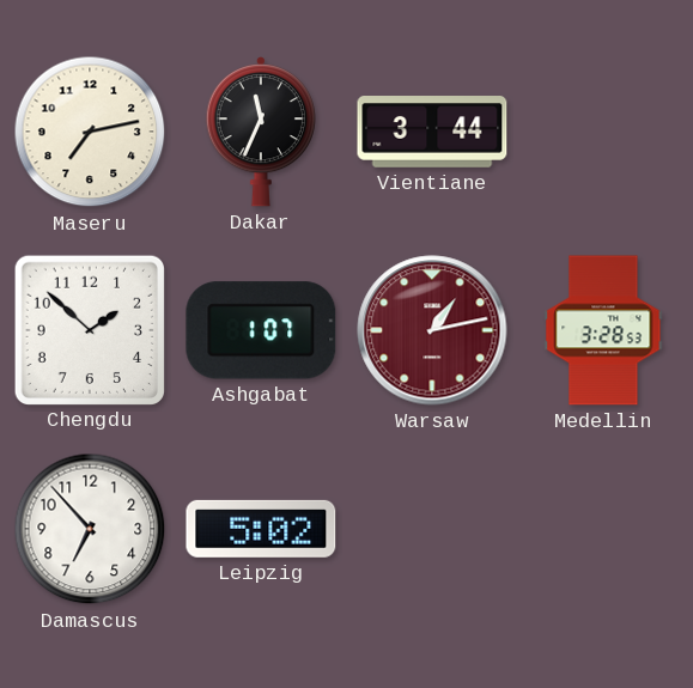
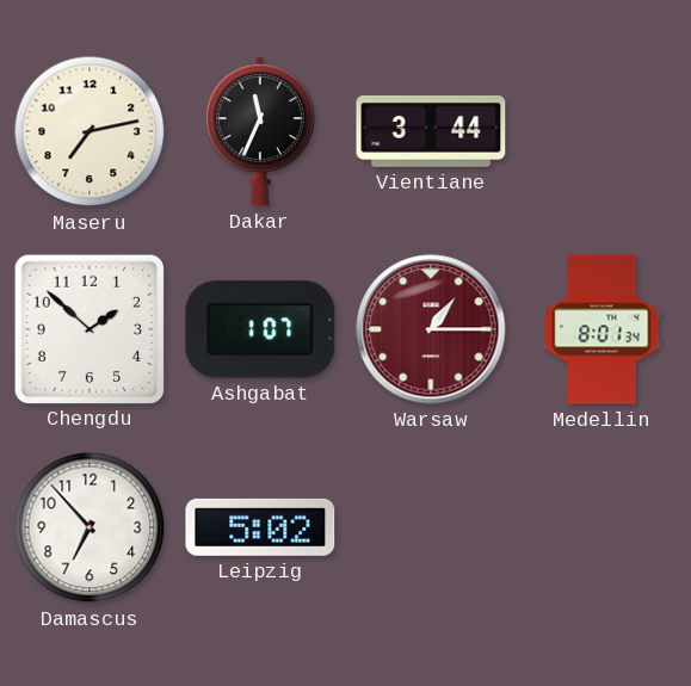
Warsaw: 1:13 -> 1:15 (431, 329)
Medellin: 3:28 -> 8:01 (601, 329)
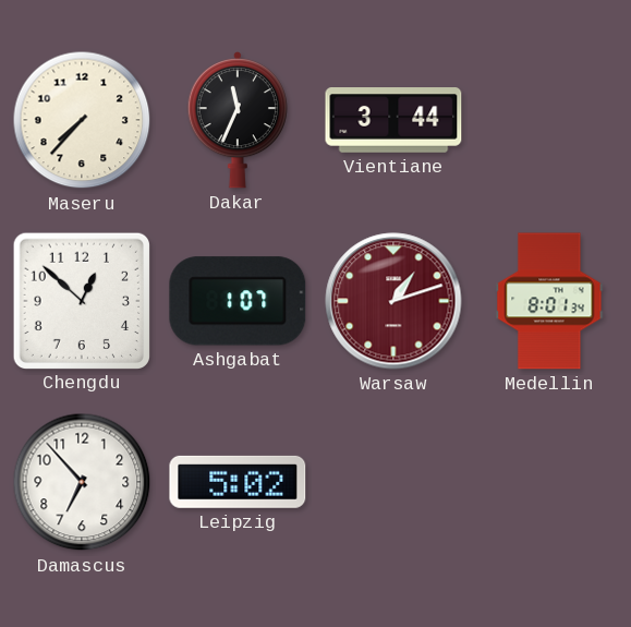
Maseru: 7:13 -> 7:37 (82, 120)
Chengdu: 1:52 -> 12:52 (81, 300)
Warsaw: 1:15 -> 1:12 (393, 301)
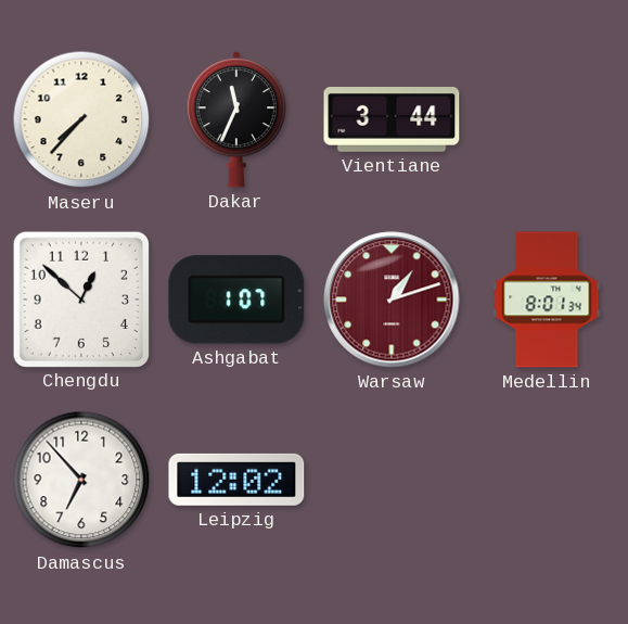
Leipzig: 5:02 -> 12:02 (236, 480)
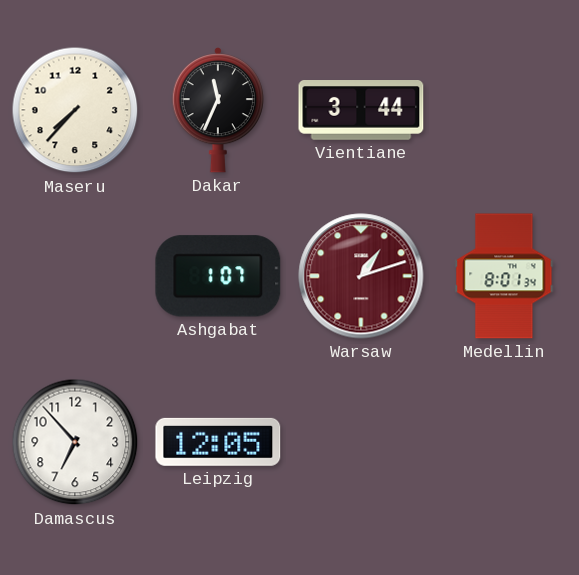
Chengdu: 12:52 -> none (80, 298)
Leipzig: 12:02 -> 12:05 (218, 442)
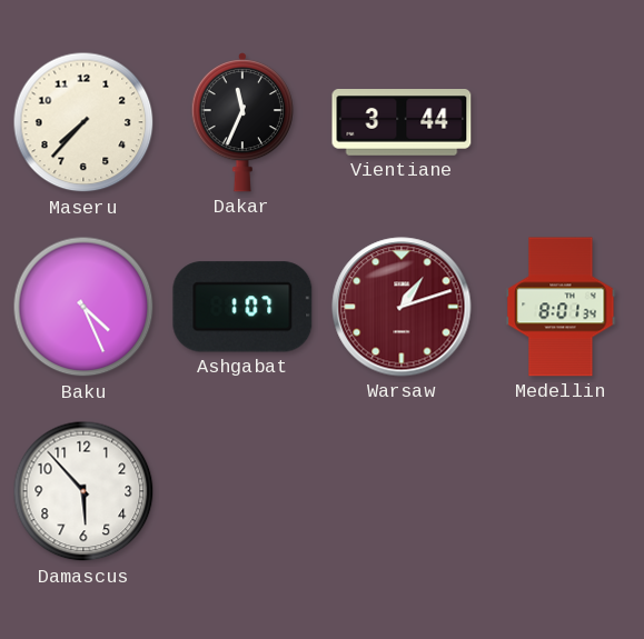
Baku: none -> 4:26 (83, 307)
Damascus: 6:53 -> 5:53 (83, 491)
Leipzig: 12:05 -> none (218, 442)
